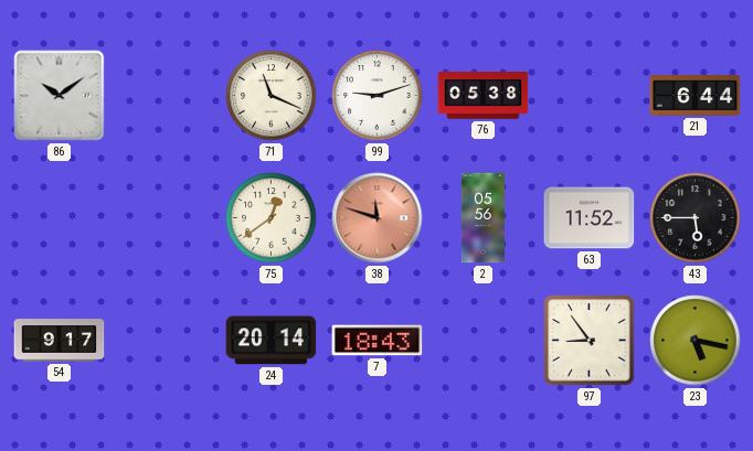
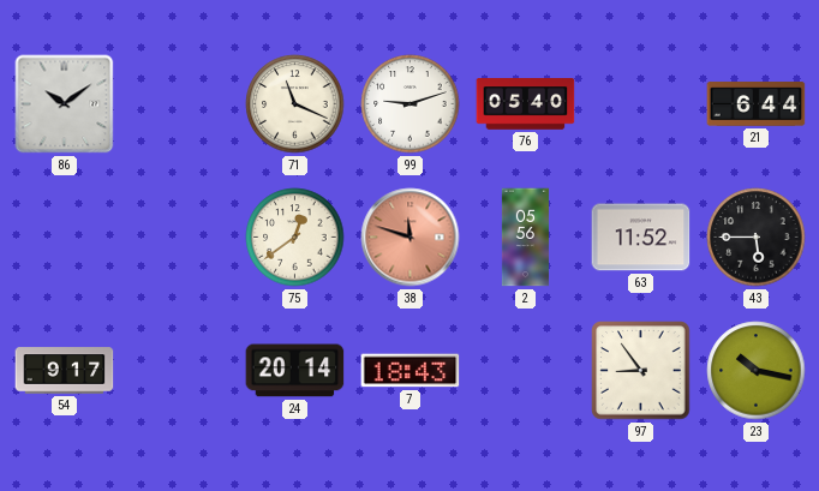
76: 05:38 -> 05:40 (526, 104)
23: 5:17 -> 10:17 (757, 371)
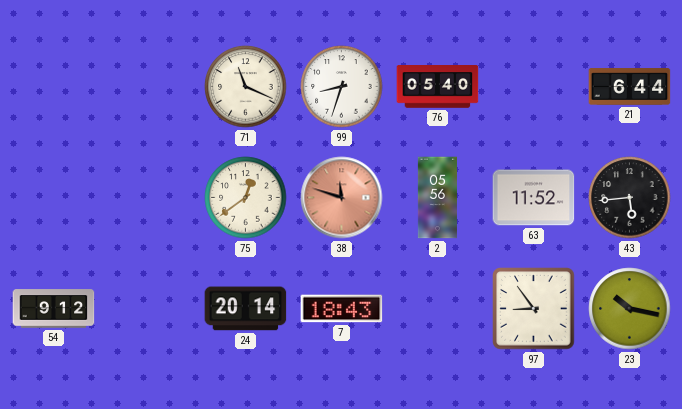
86: 10:09 -> none (65, 104)
99: 9:12 -> 8:33 (342, 87)
43: 5:45 -> 5:44 (630, 198)
54: 9:17 -> 9:12 (54, 309)
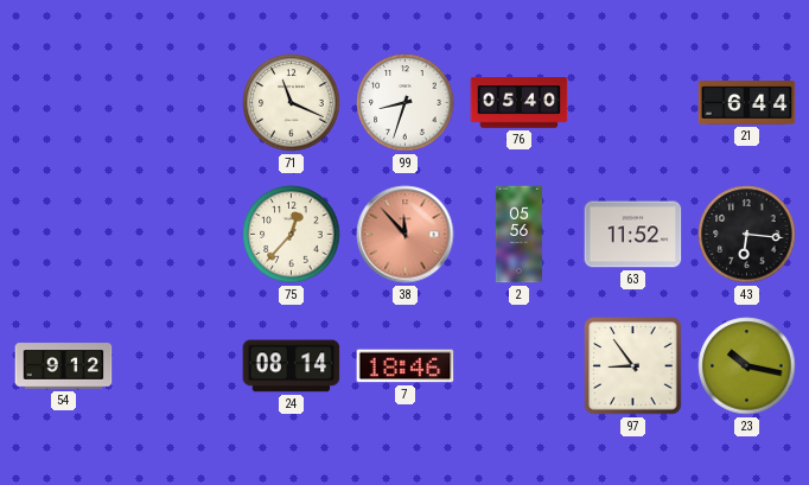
75: 12:39 -> 12:37 (292, 235)
38: 11:48 -> 11:53 (406, 235)
43: 5:44 -> 6:16 (747, 235)
24: 20:14 -> 08:14 (292, 366)
7: 18:43 -> 18:46 (406, 366)
